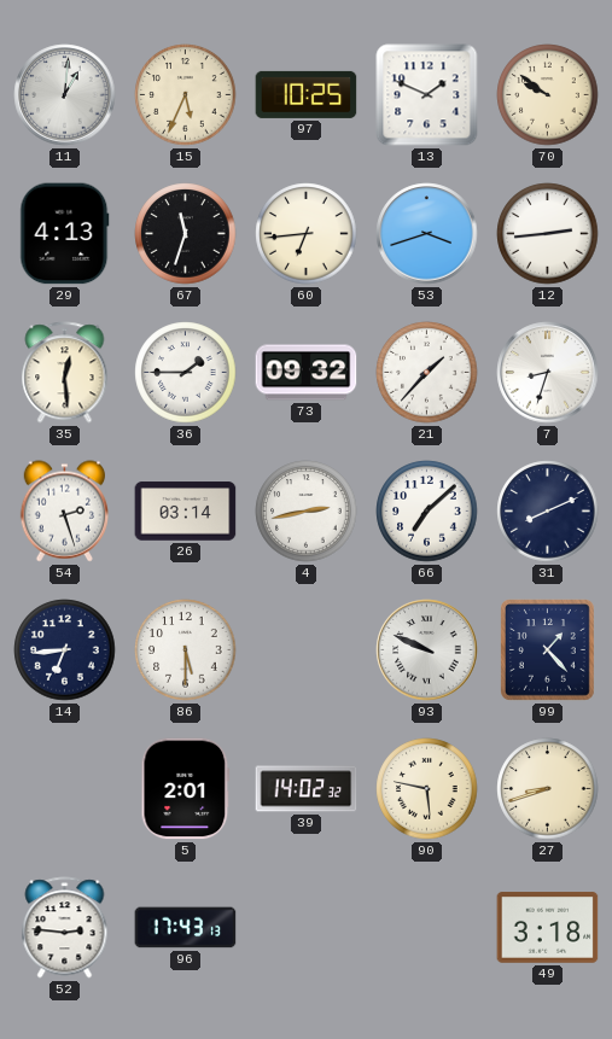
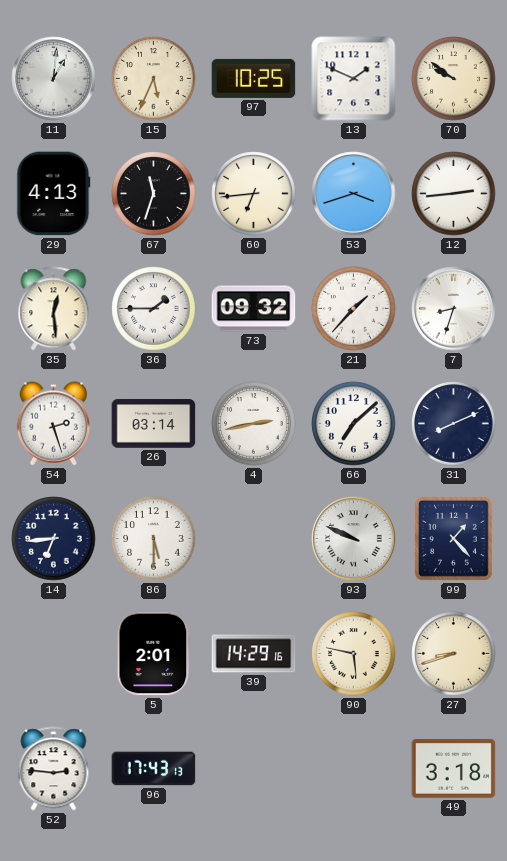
39: 14:02 -> 14:29 (254, 654)
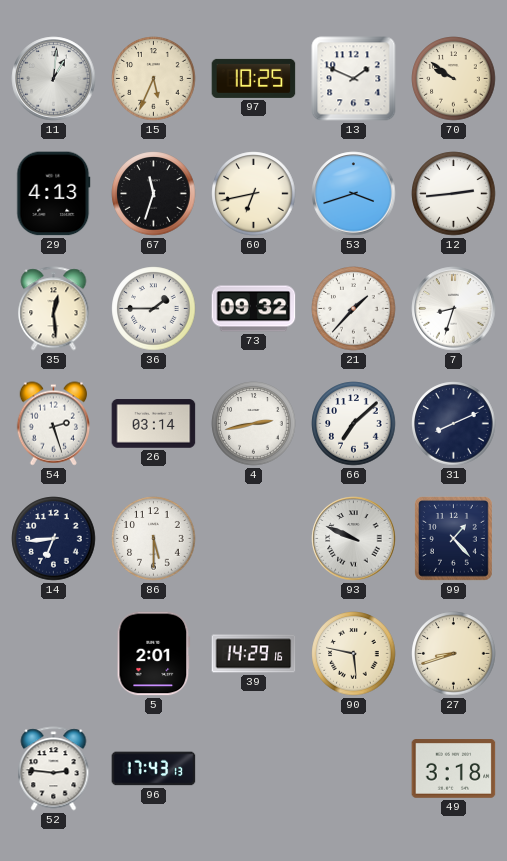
60: 6:44 -> 6:43 (254, 194)
